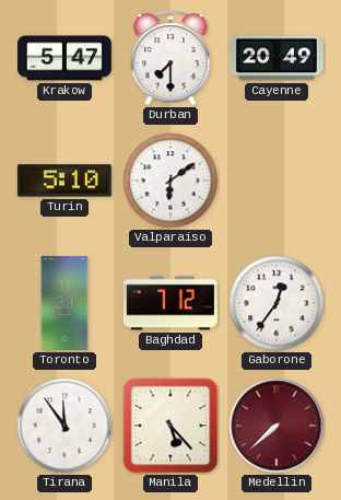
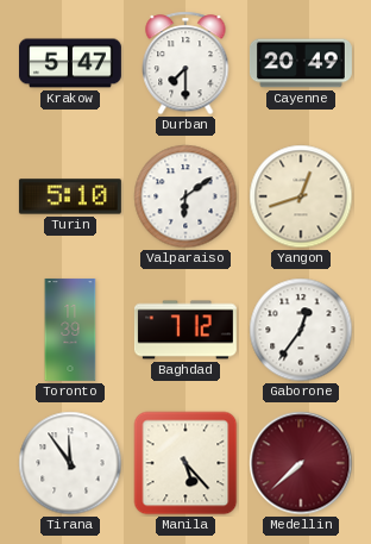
Yangon: none -> 12:42 (301, 196)
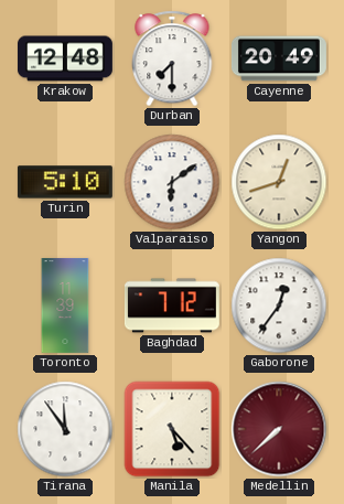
Krakow: 5:47 -> 12:48 (65, 58)
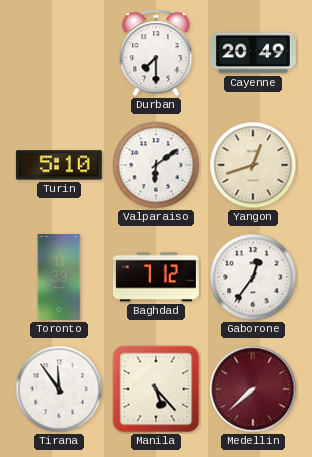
Krakow: 12:48 -> none (65, 58)
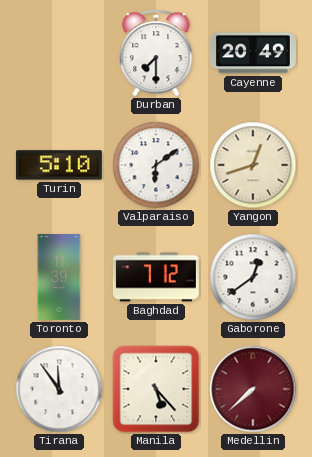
Gaborone: 12:36 -> 12:39 (253, 277)
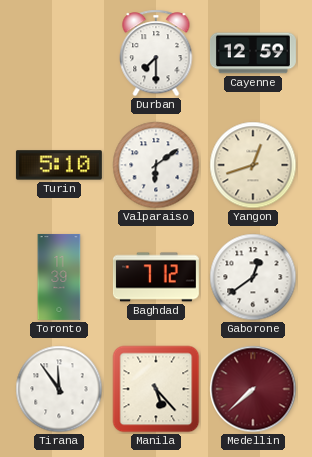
Cayenne: 20:49 -> 12:59 (253, 53)
